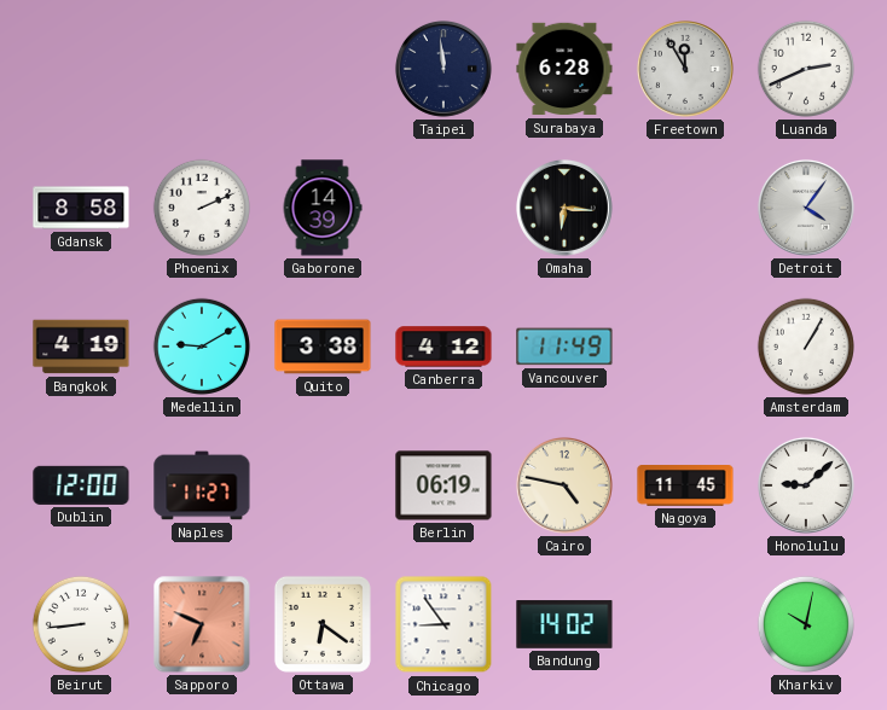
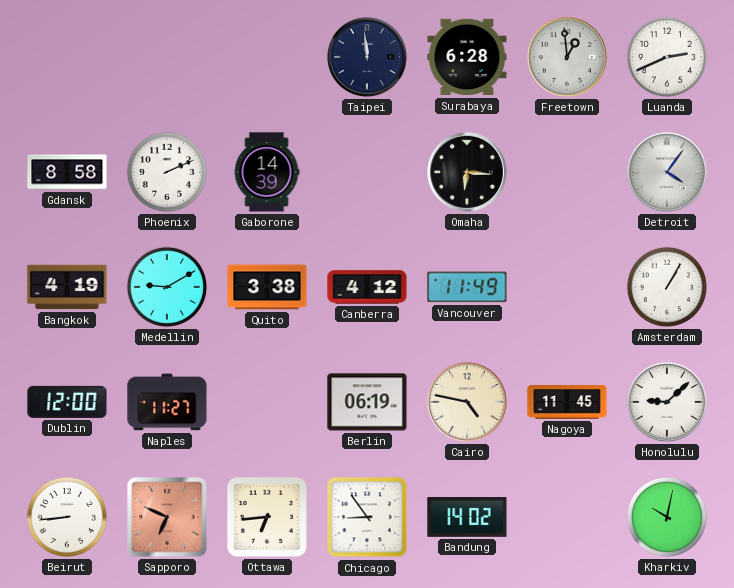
Freetown: 11:55 -> 12:59 (567, 57)
Ottawa: 6:21 -> 6:44 (267, 517)
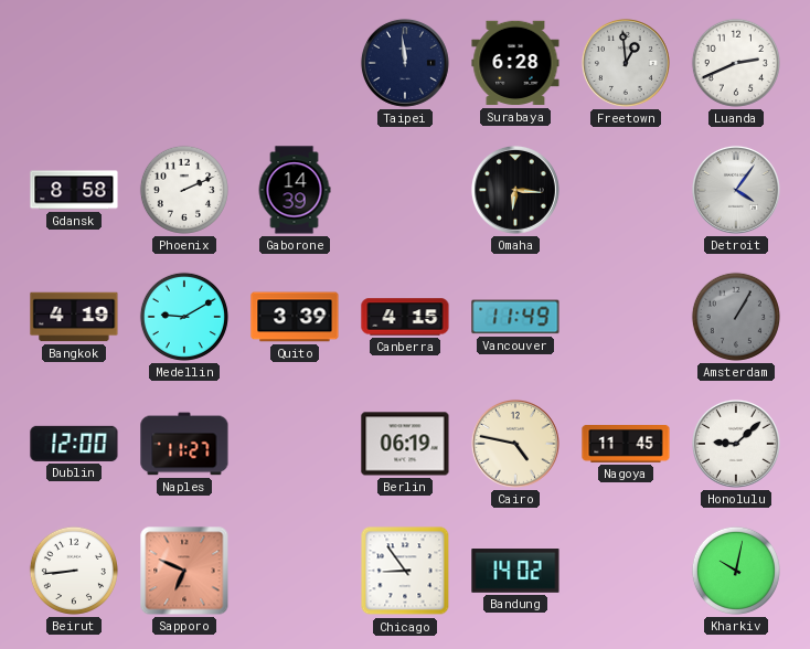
Quito: 3:38 -> 3:39 (295, 317)
Canberra: 4:12 -> 4:15 (405, 317)
Amsterdam dial: white -> grey (736, 317)
Ottawa: 6:44 -> none (267, 517)
